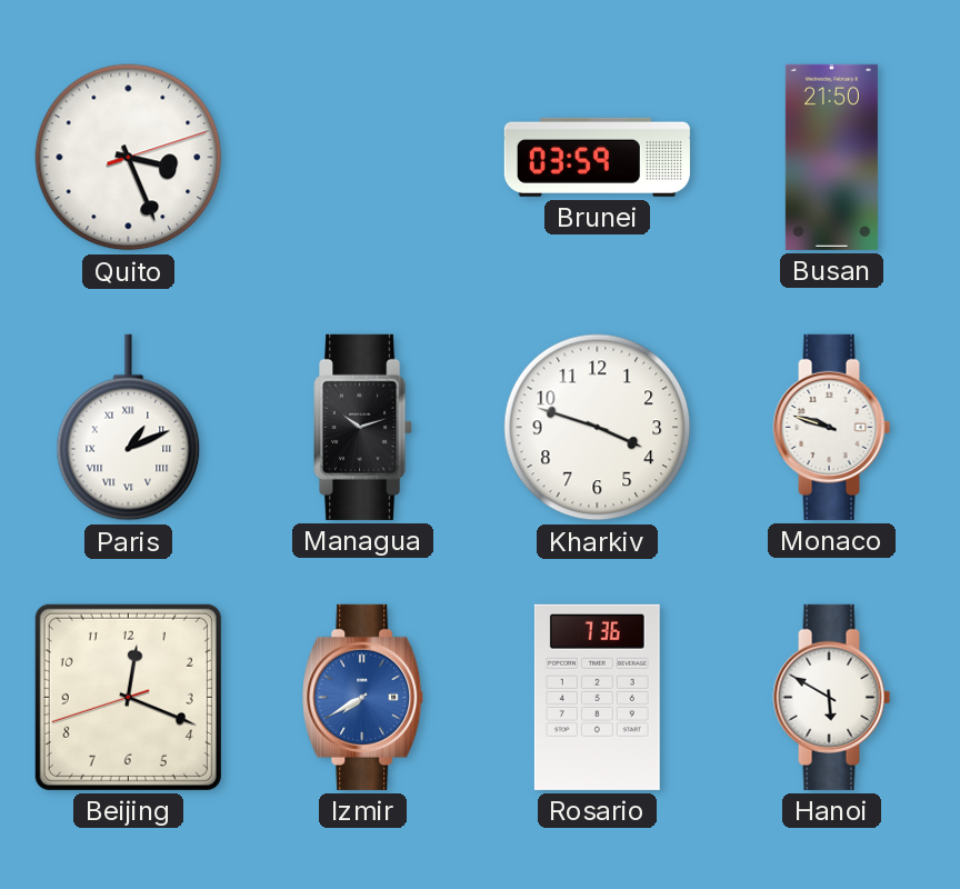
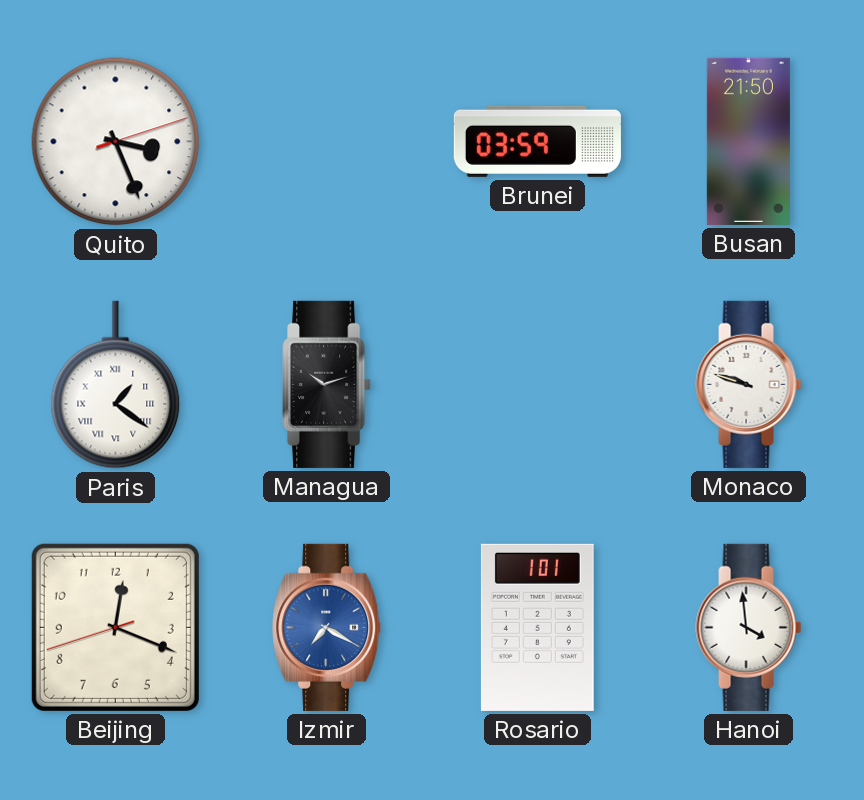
Paris: 1:11 -> 1:21 (116, 385)
Kharkiv: 3:48 -> none (598, 428)
Izmir: 7:40 -> 7:20 (327, 627)
Rosario: 7:36 -> 1:01 (537, 627)
Hanoi: 5:50 -> 3:59 (749, 627)
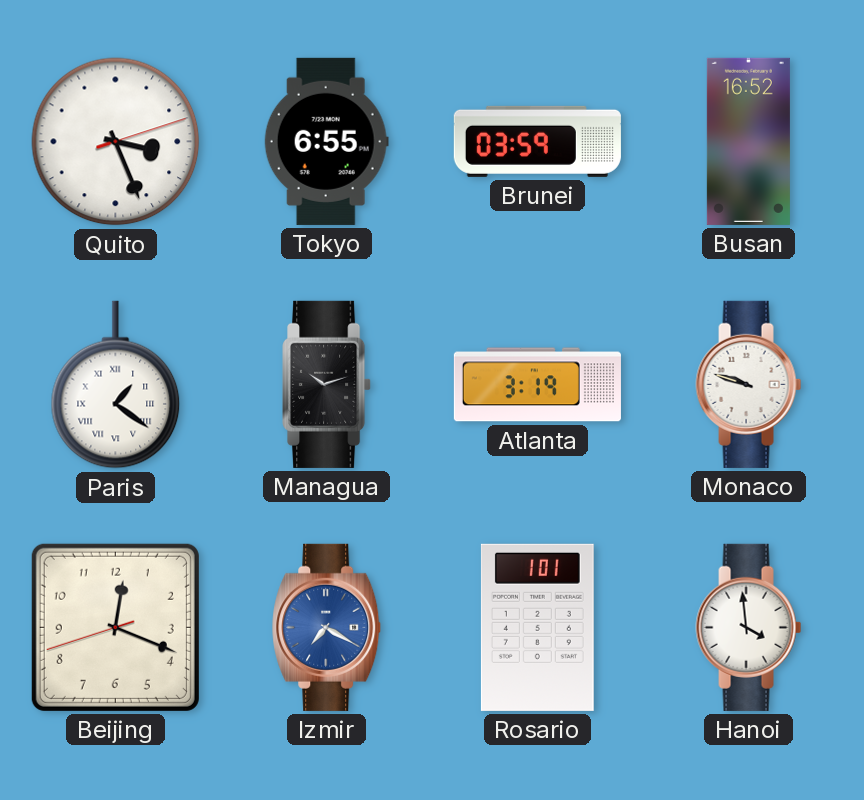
Tokyo: none -> 6:55 (326, 141)
Busan: 21:50 -> 16:52 (748, 141)
Atlanta: none -> 3:19 (537, 385)
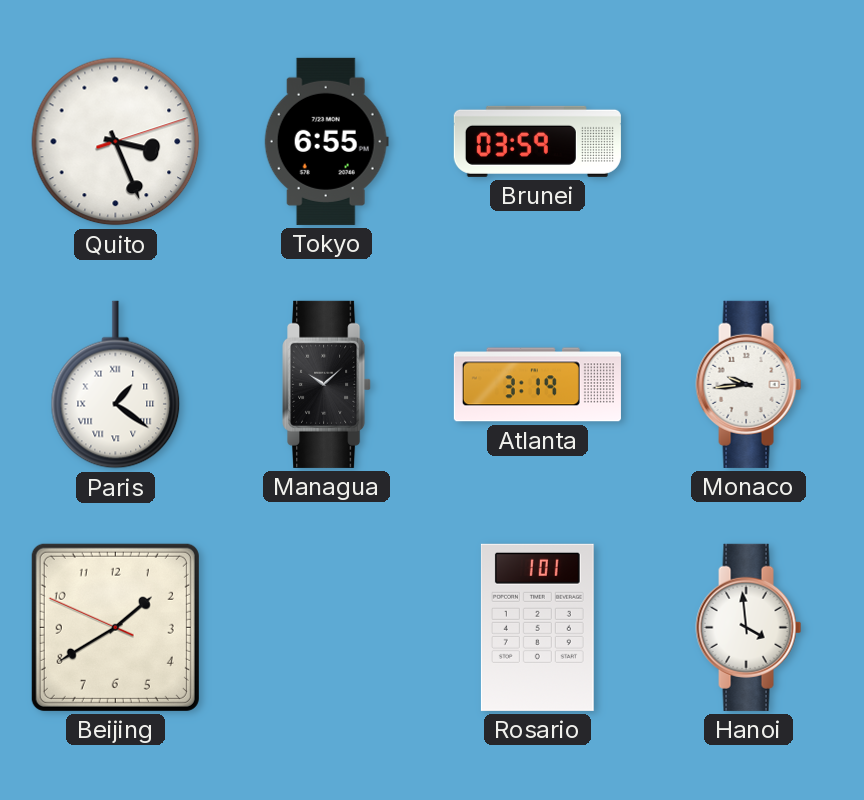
Busan: 16:52 -> none (748, 141)
Managua: 10:12 -> 10:08 (327, 384)
Monaco: 9:48 -> 9:44 (749, 384)
Beijing: 12:18 -> 1:39 (115, 627)
Izmir: 7:20 -> none (327, 627)
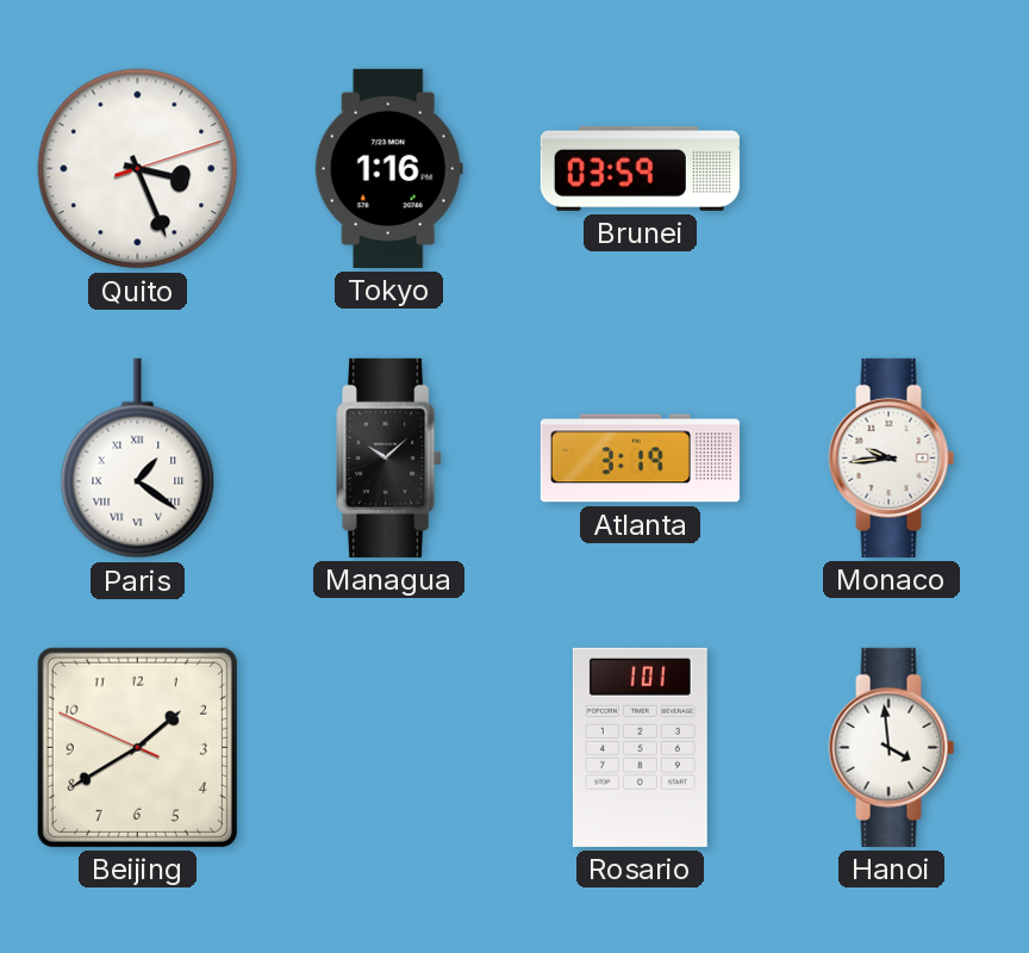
Tokyo: 6:55 -> 1:16 (388, 168)
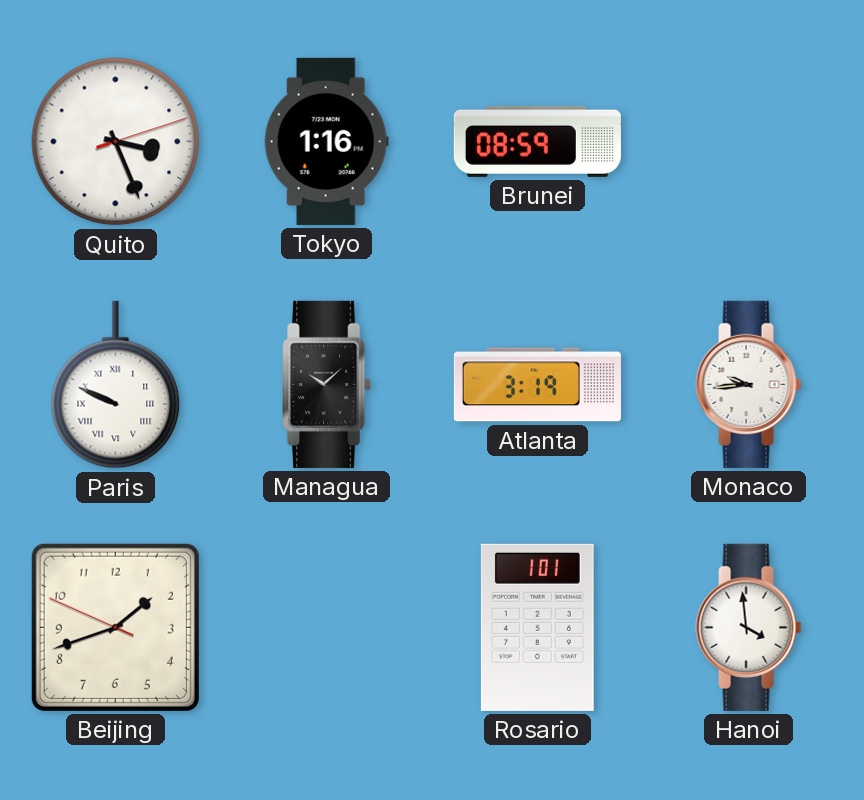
Brunei: 03:59 -> 08:59 (537, 141)
Paris: 1:21 -> 9:49 (116, 385)
Beijing: 1:39 -> 1:41 (115, 627)
